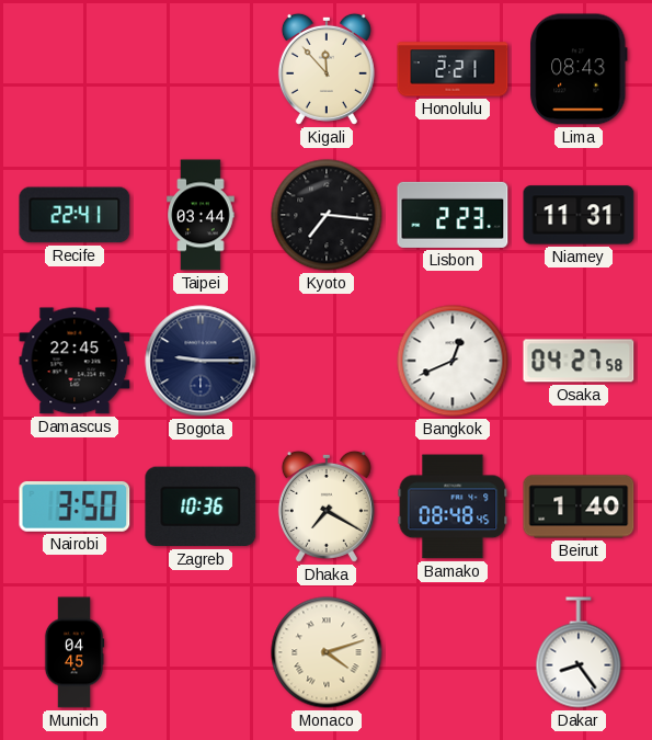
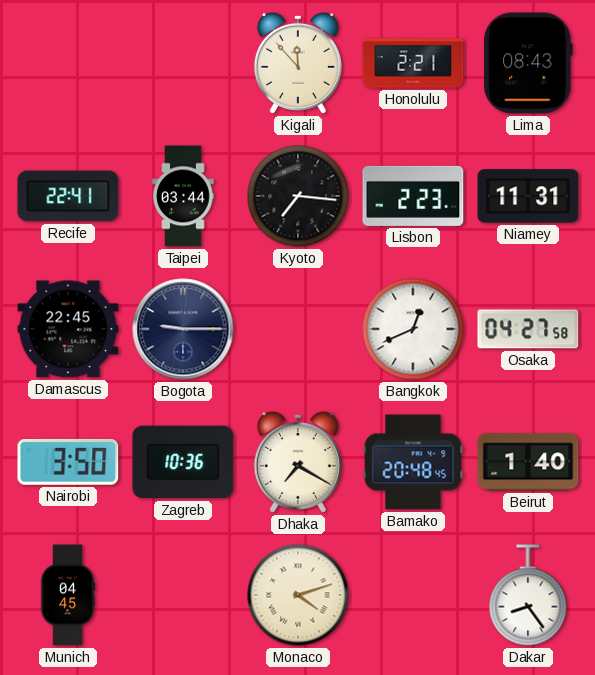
Bamako: 08:48 -> 20:48 (413, 462)
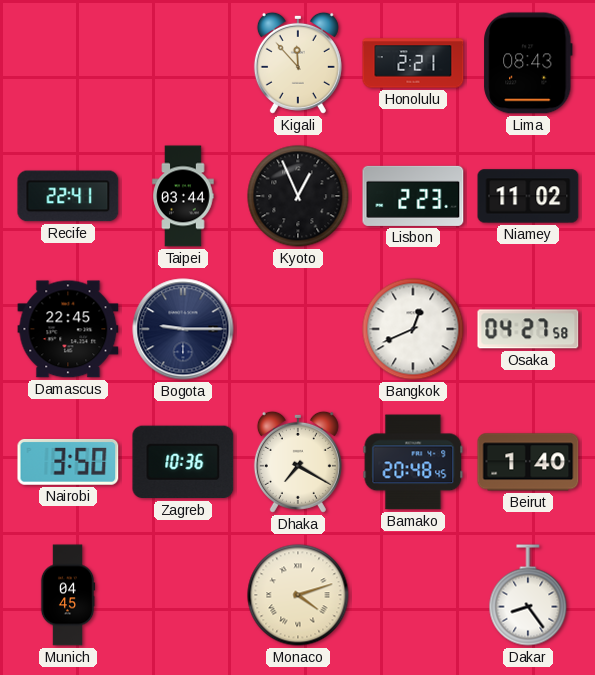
Kyoto: 7:16 -> 12:56 (298, 196)
Niamey: 11:31 -> 11:02 (528, 196)
